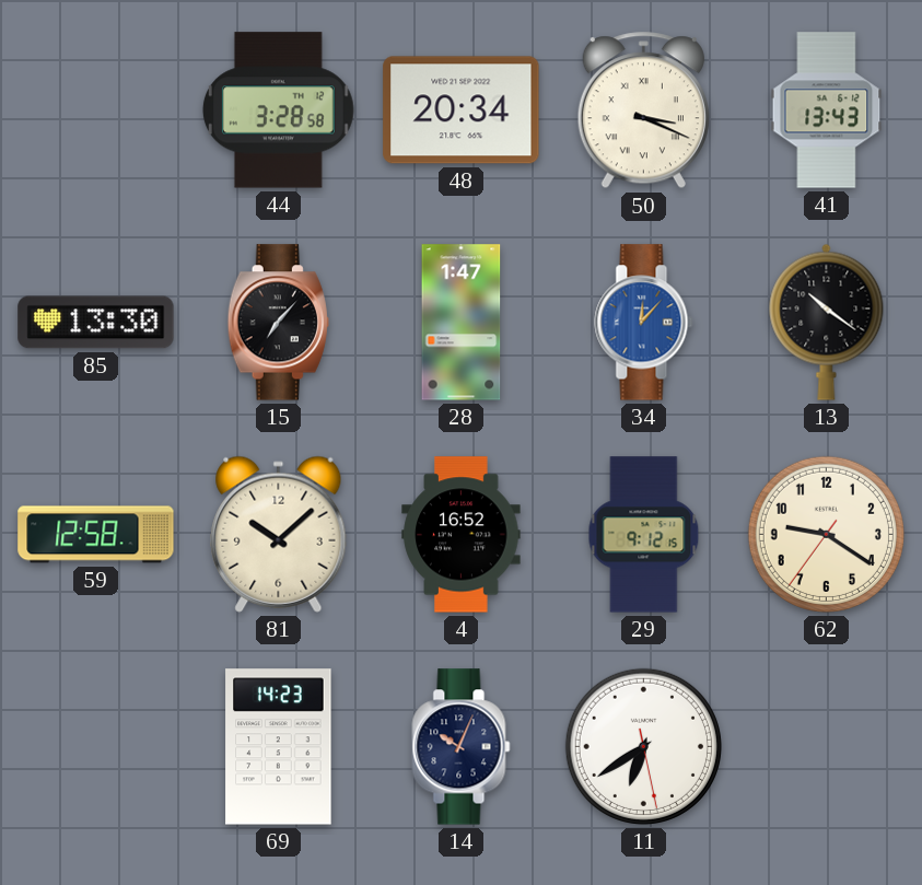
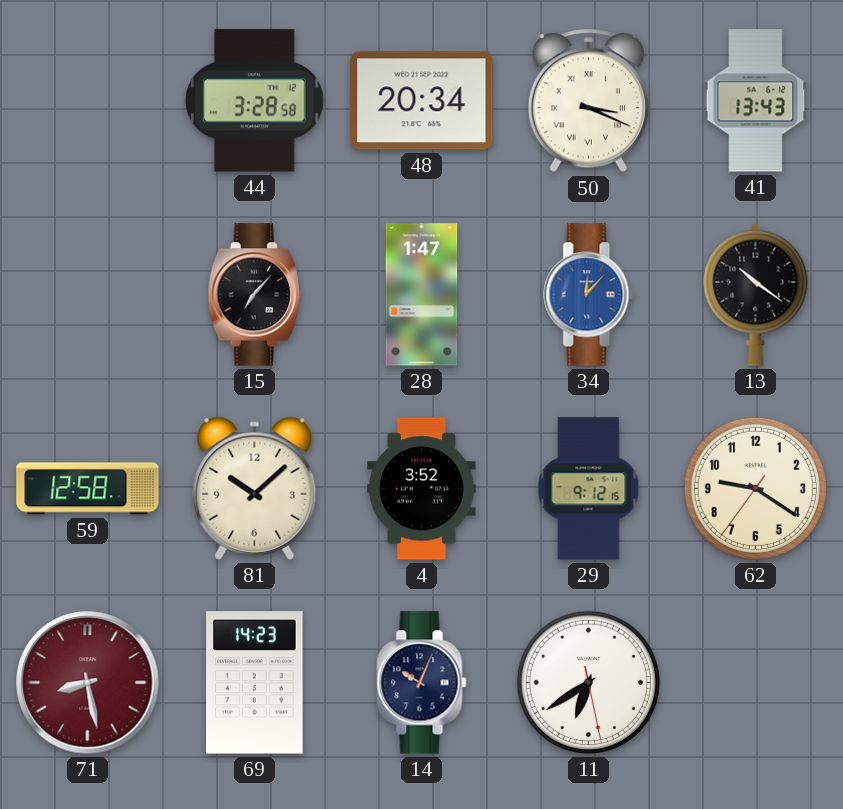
85: 13:30 -> none (96, 323)
4: 16:52 -> 3:52 (422, 489)
71: none -> 8:28 (88, 683)
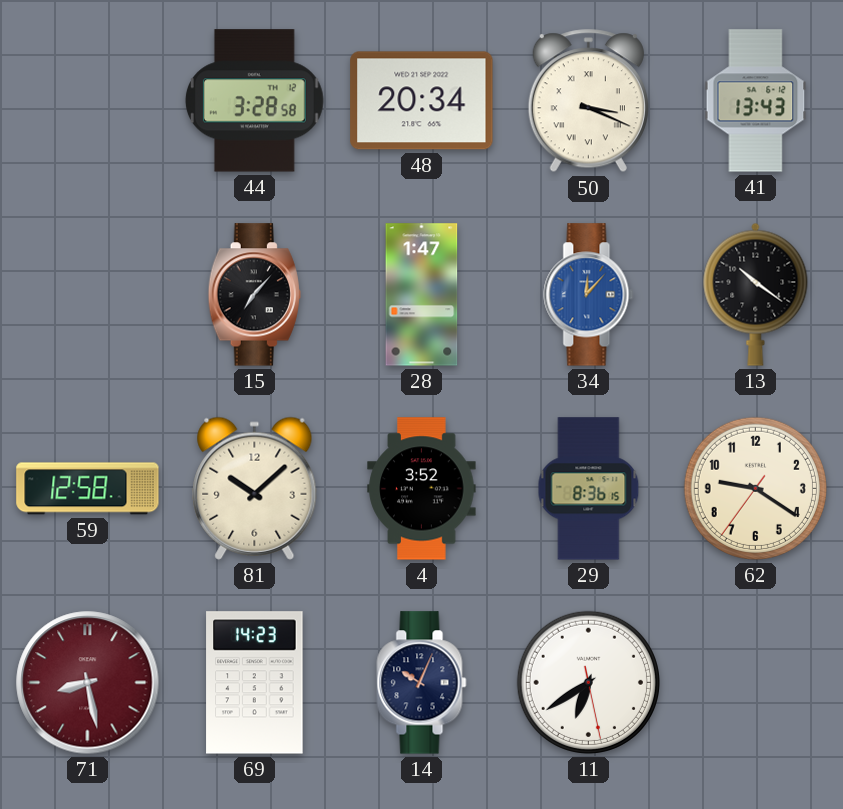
29: 9:12 -> 8:36 (589, 489)
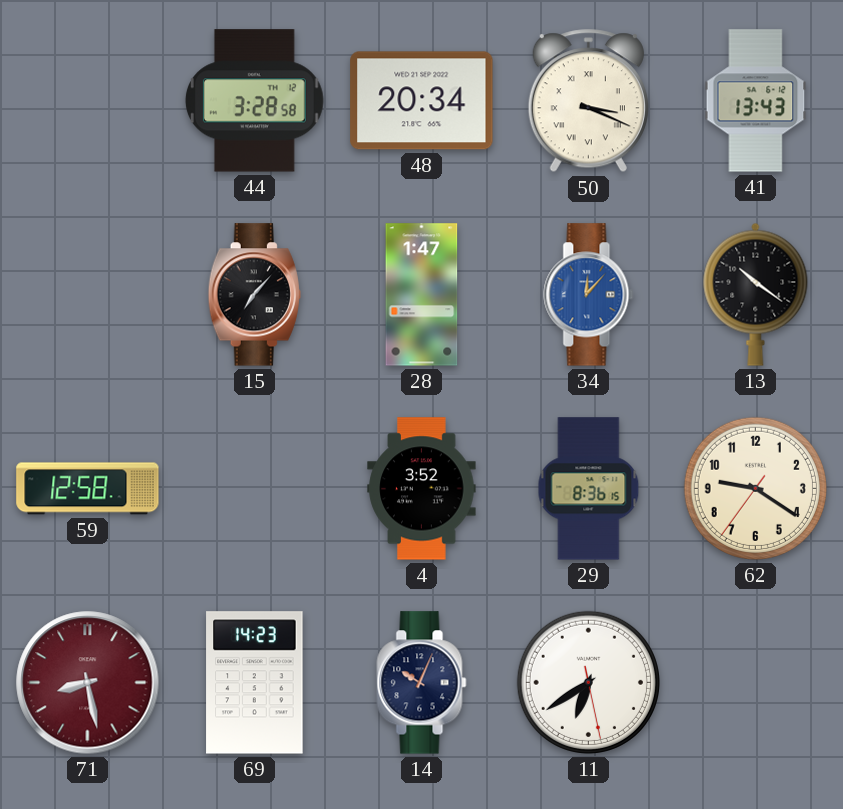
81: 10:08 -> none (255, 488)
